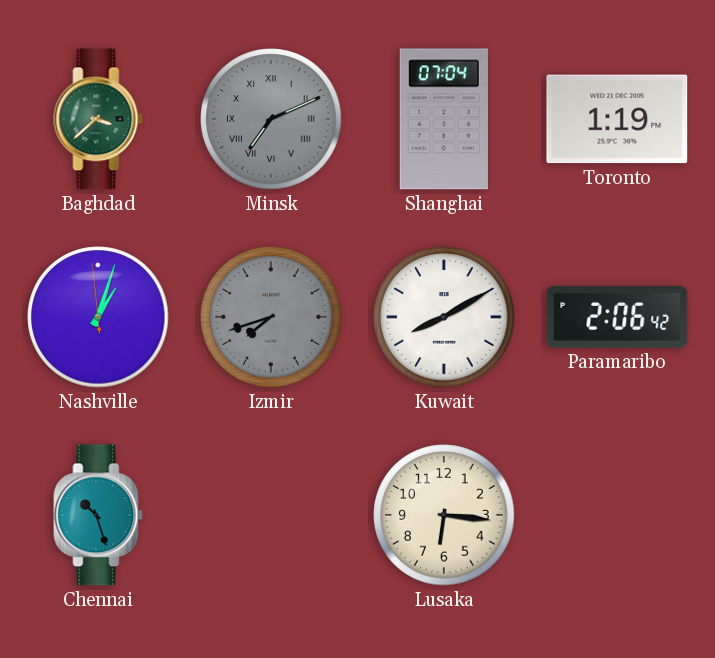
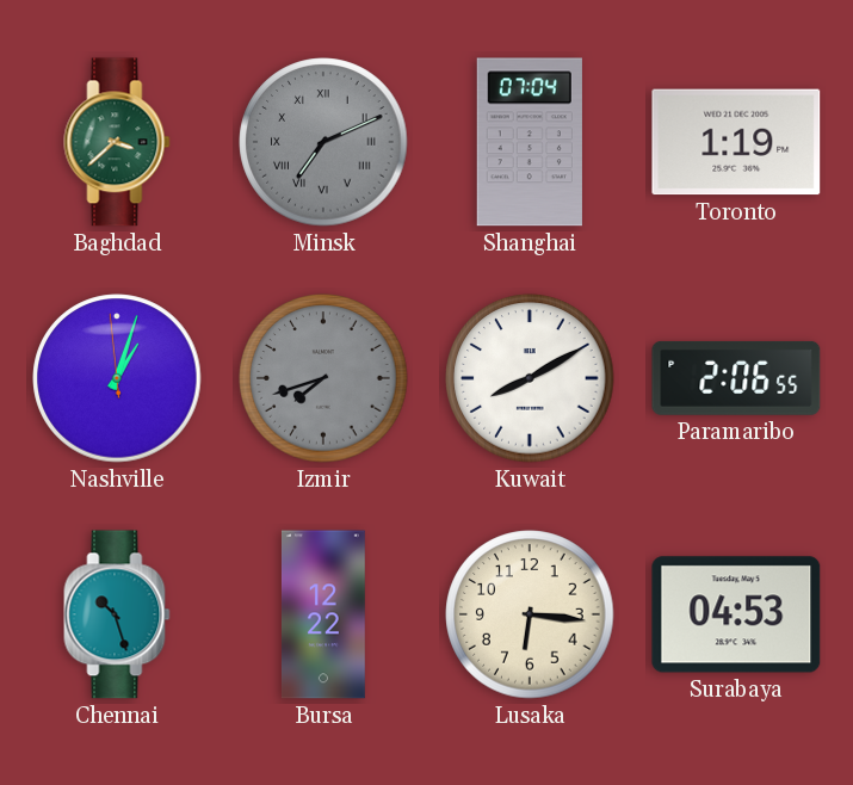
Paramaribo: 2:06:42 -> 2:06:55 (736, 378)
Bursa: none -> 12:22 (323, 614)
Surabaya: none -> 04:53 (736, 614)
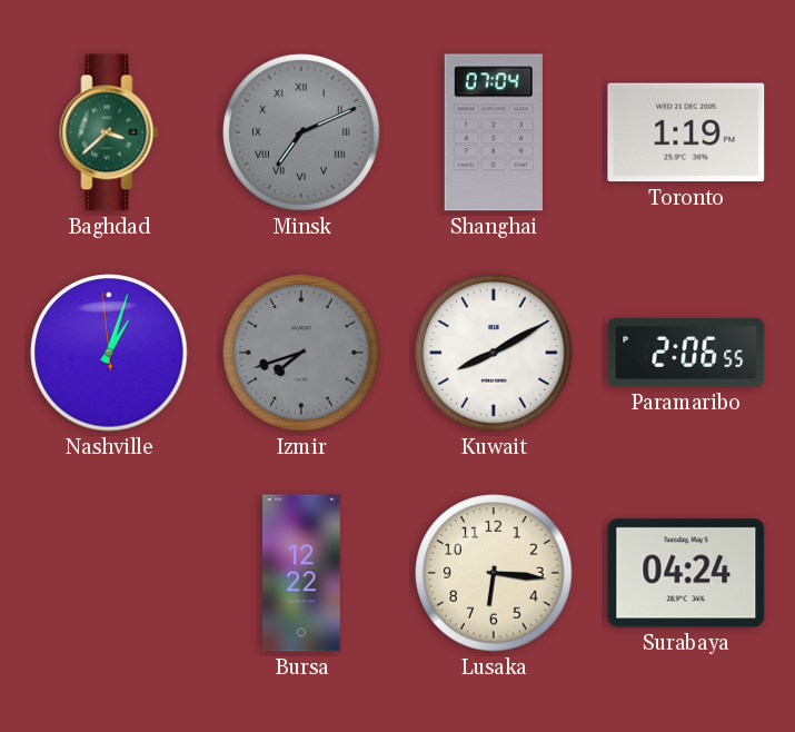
Chennai: 10:27 -> none (117, 614)
Surabaya: 04:53 -> 04:24 (686, 573)
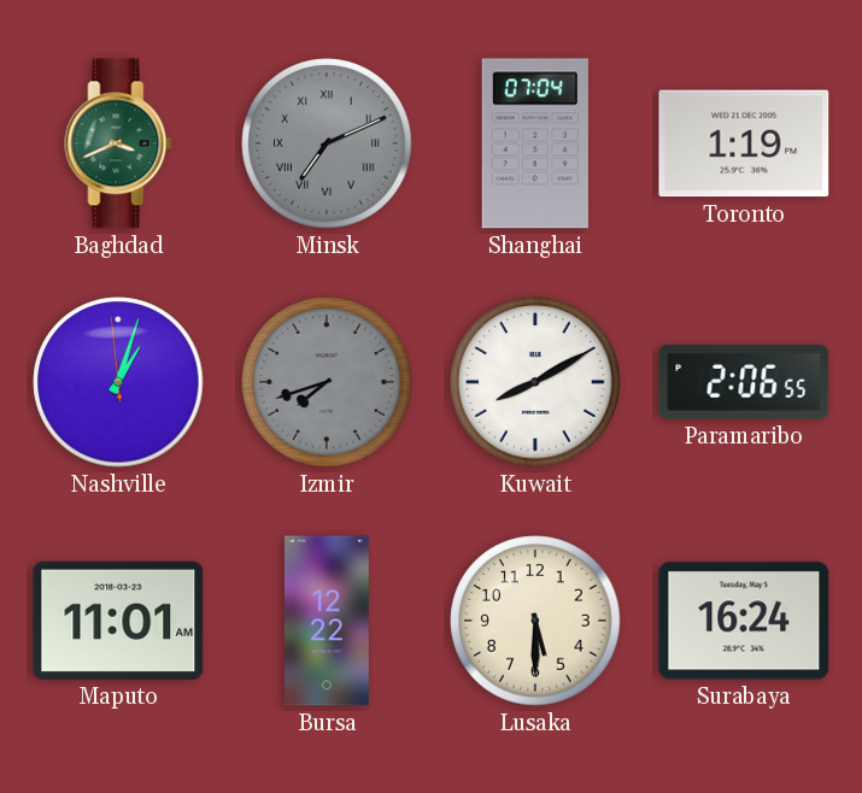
Baghdad: 3:38 -> 3:41 (118, 143)
Maputo: none -> 11:01 (118, 621)
Lusaka: 6:16 -> 5:30 (535, 621)
Surabaya: 04:24 -> 16:24 (744, 621)
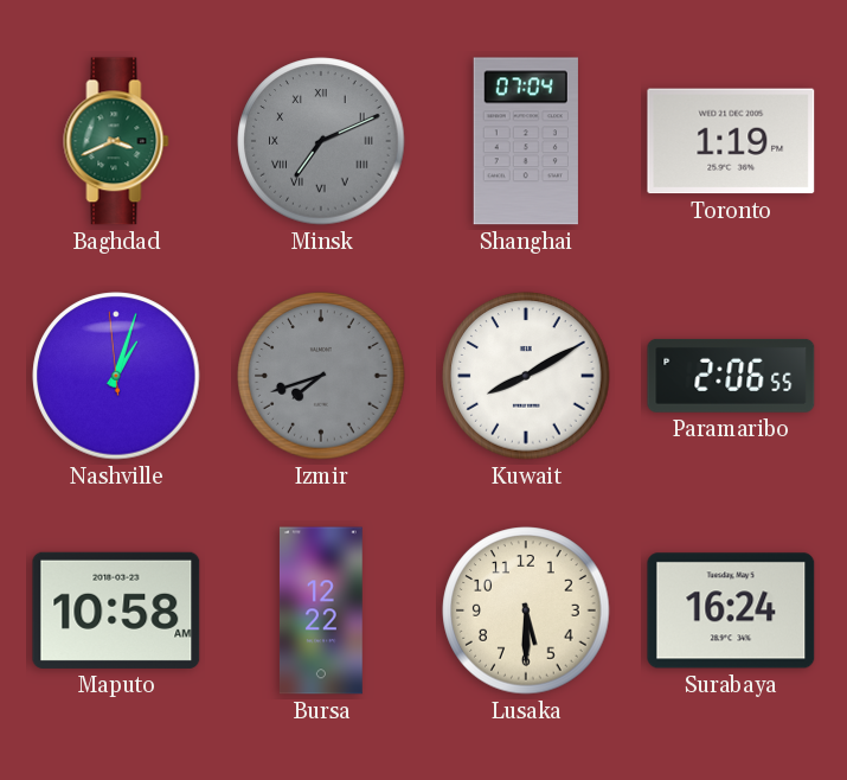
Maputo: 11:01 -> 10:58 (116, 610)
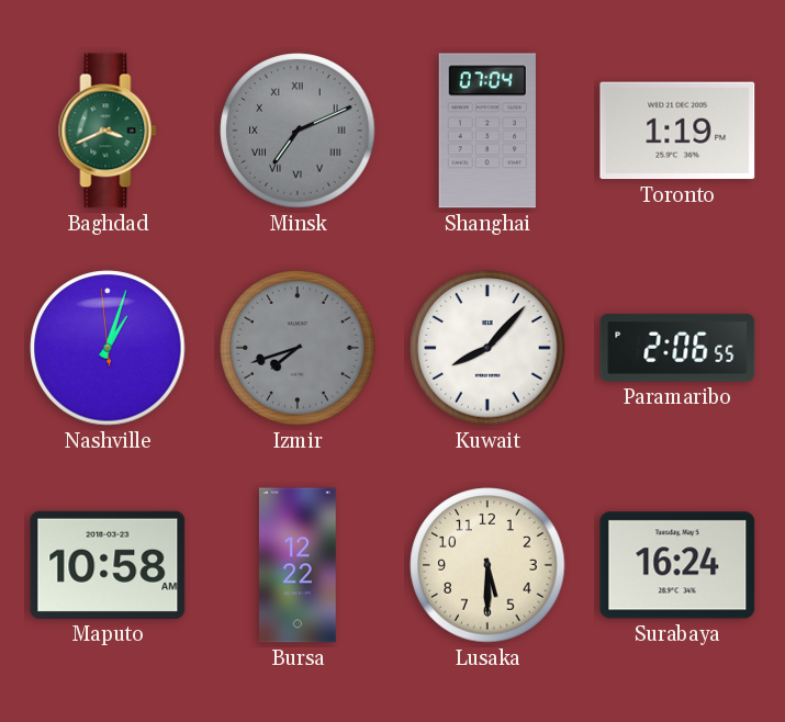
Kuwait: 8:10 -> 8:07 (487, 348)
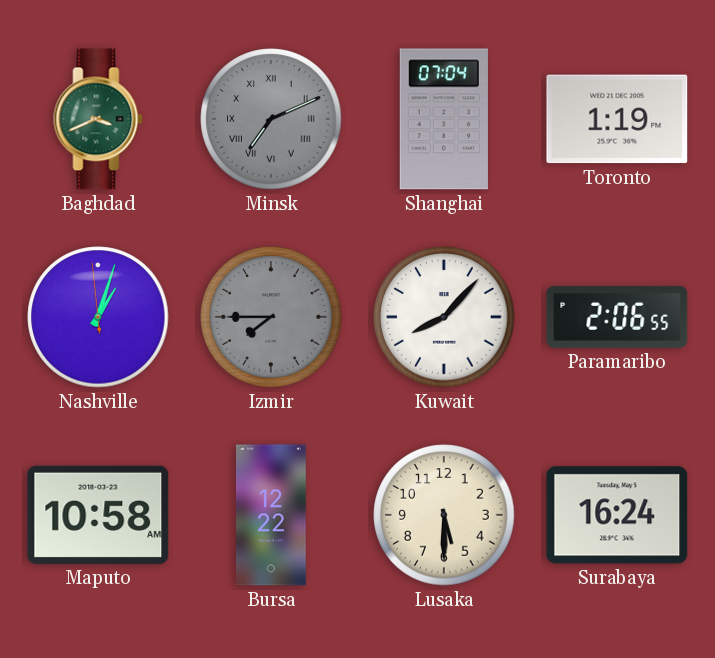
Izmir: 7:42 -> 7:45 (271, 317)
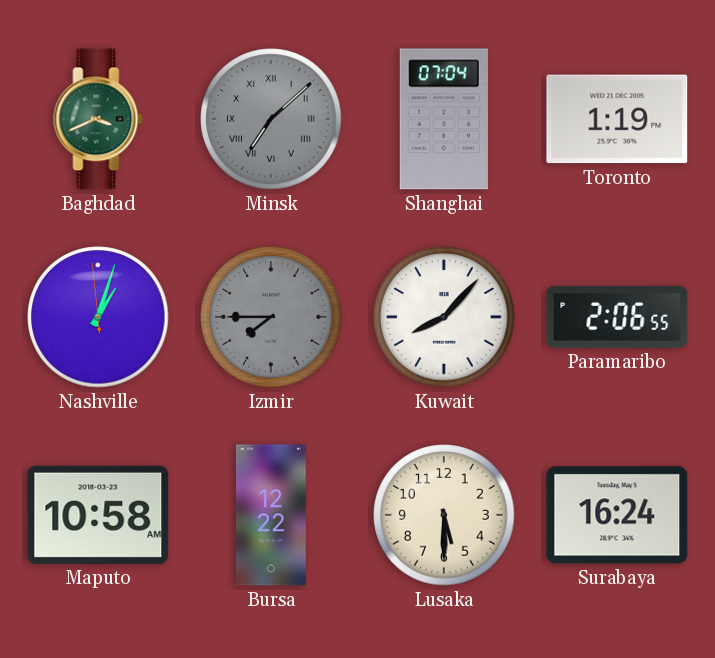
Minsk: 7:11 -> 7:08 (271, 119)
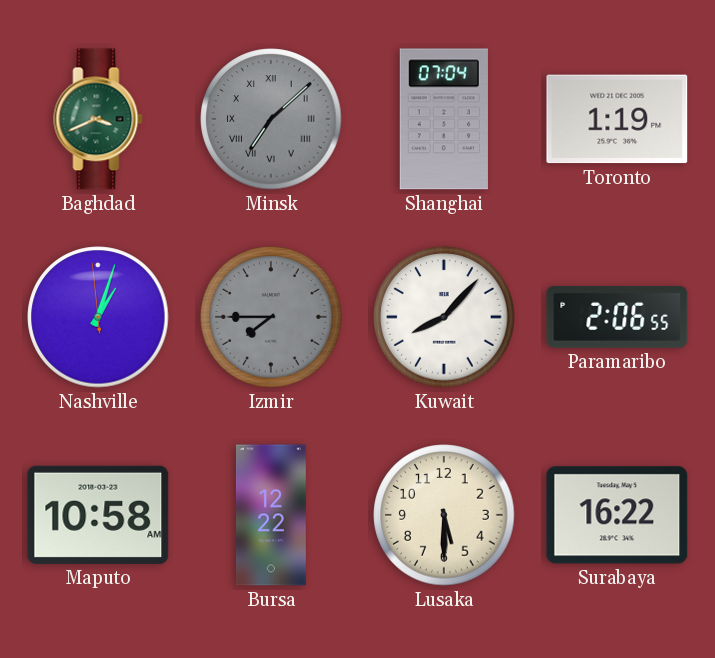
Surabaya: 16:24 -> 16:22 (617, 515)
